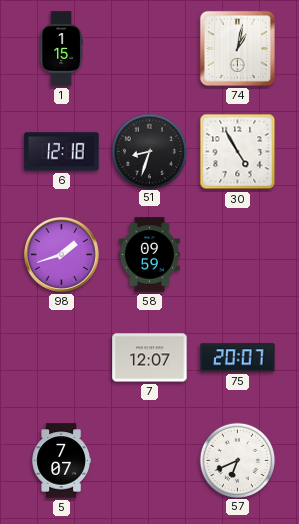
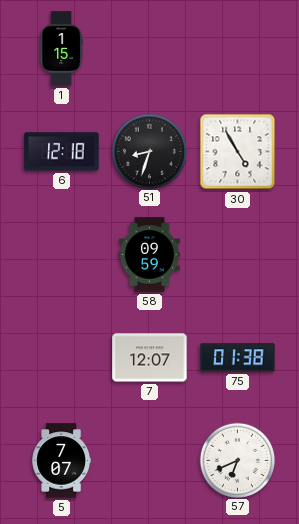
74: 1:02 -> none (237, 48)
98: 1:42 -> none (62, 255)
75: 20:07 -> 01:38 (238, 358)
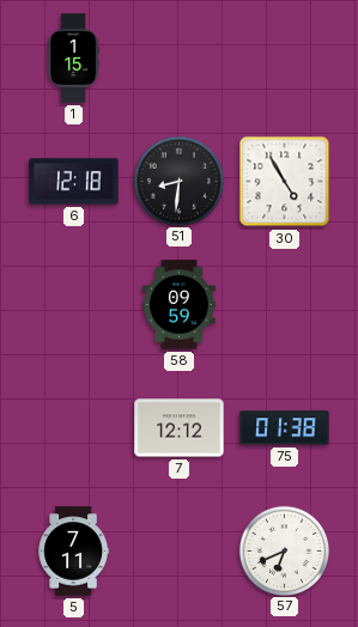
51: 8:33 -> 8:31 (178, 181)
7: 12:07 -> 12:12 (180, 428)
5: 7:07 -> 7:11 (73, 552)
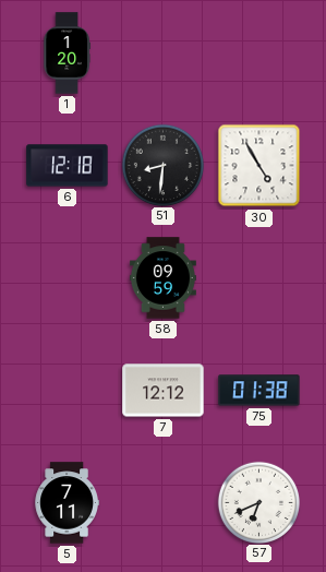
1: 1:15 -> 1:20 (67, 53)
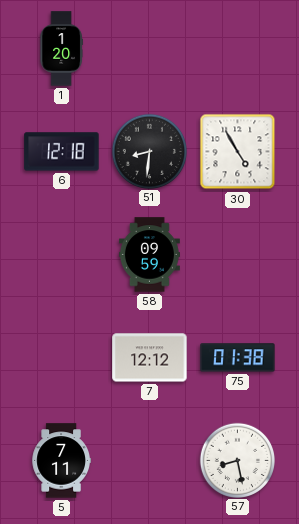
57: 6:41 -> 8:28 (237, 460)
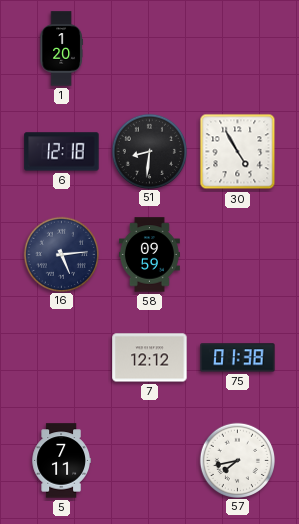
16: none -> 5:14 (61, 254)
57: 8:28 -> 7:43 (237, 460)
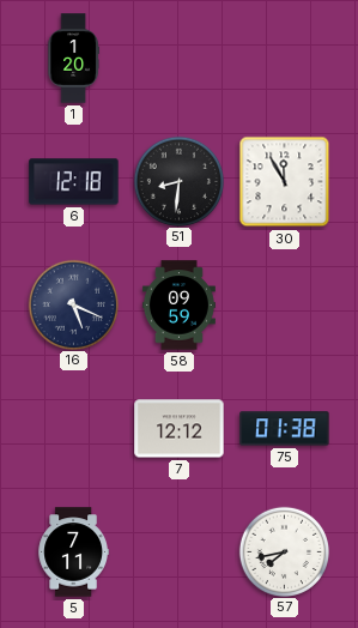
30: 4:55 -> 11:55 (285, 182)
16: 5:14 -> 5:19 (73, 304)
